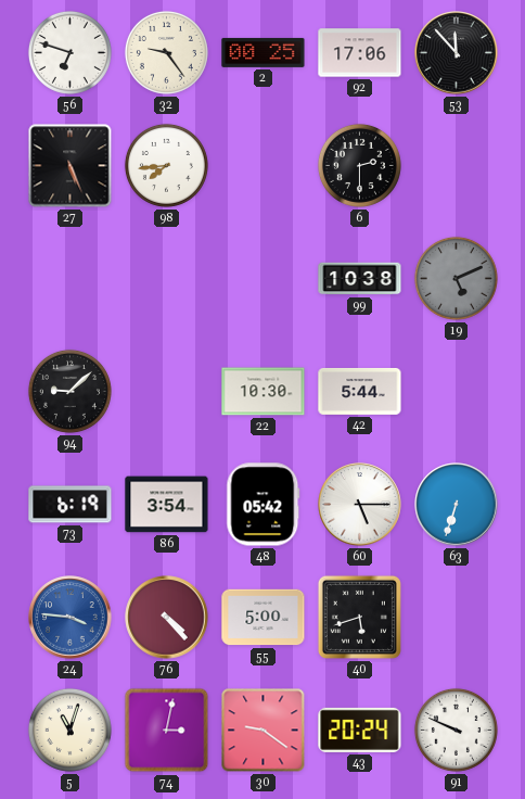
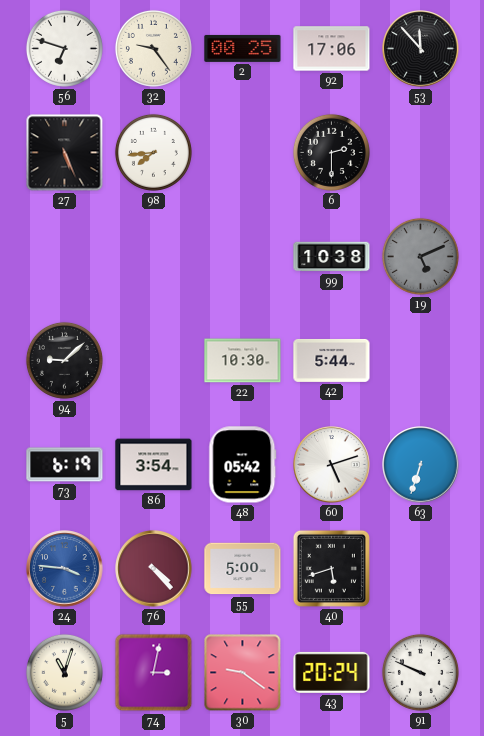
60: 5:15 -> 5:12 (332, 465)
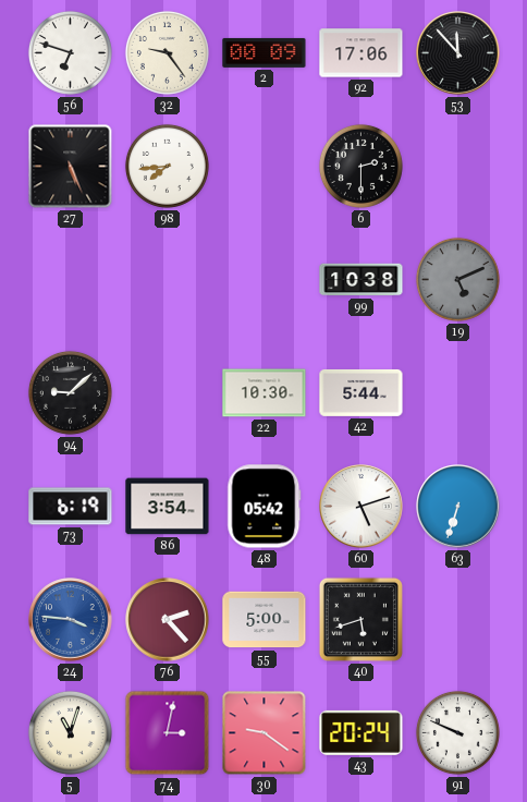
2: 00:25 -> 00:09 (265, 52)
76: 4:23 -> 2:23 (168, 620)
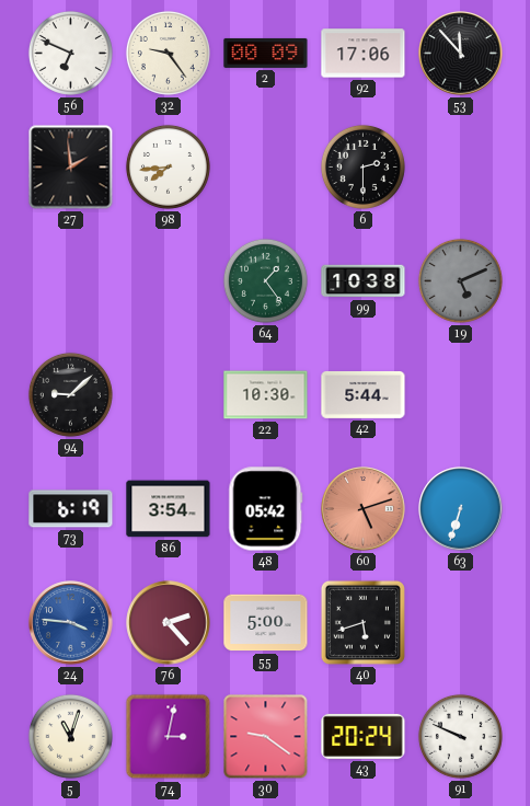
56: 6:48 -> 6:49 (70, 53)
27: 5:26 -> 1:59 (71, 168)
64: none -> 1:24 (265, 280)
60 dial: white -> salmon (364, 509)
